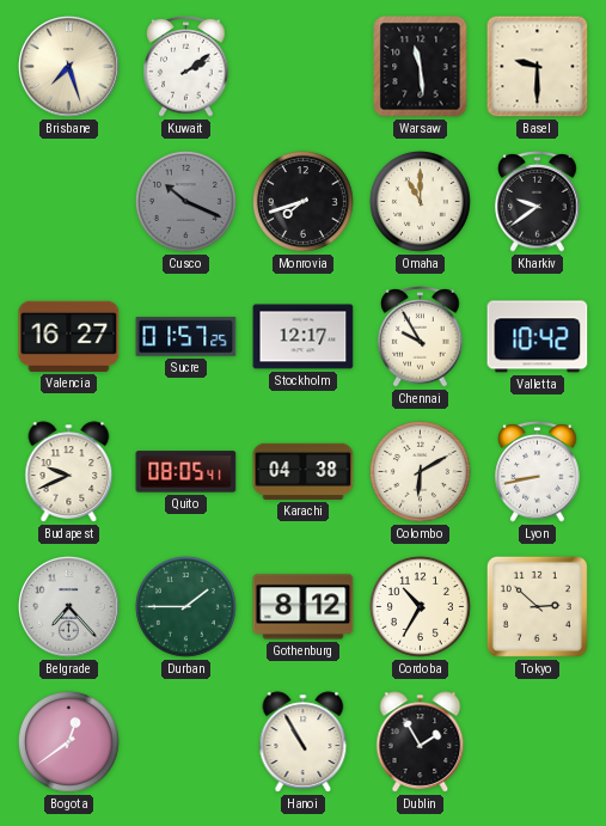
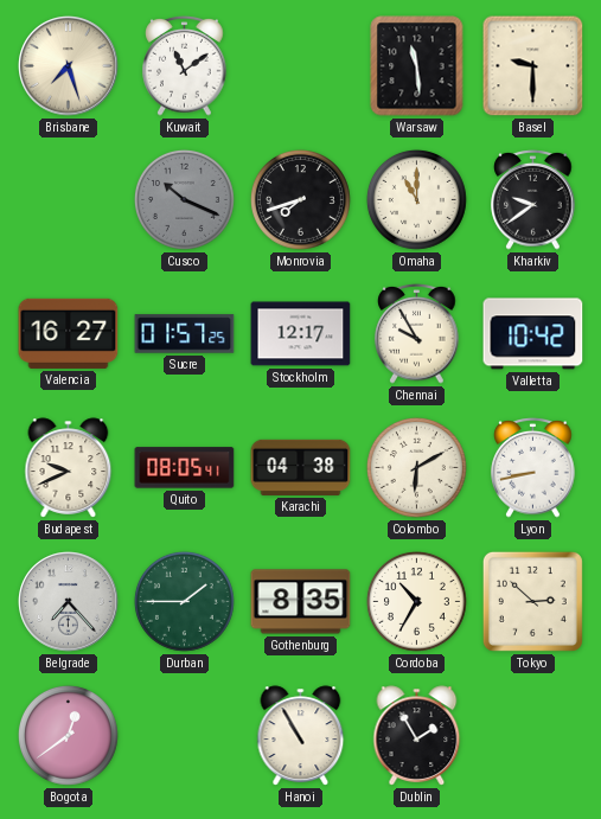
Kuwait: 2:09 -> 11:09 (185, 66)
Gothenburg: 8:12 -> 8:35 (301, 602)
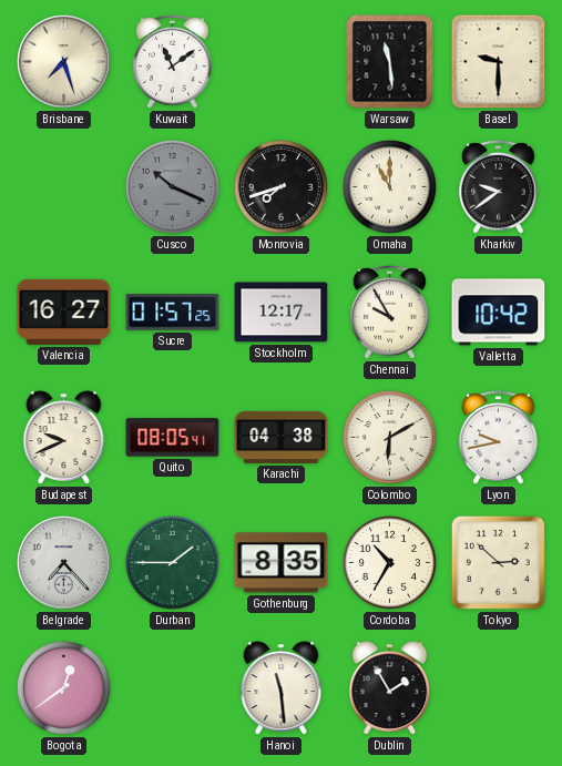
Lyon: 8:43 -> 9:43 (499, 438)
Hanoi: 10:55 -> 11:29 (282, 688)
